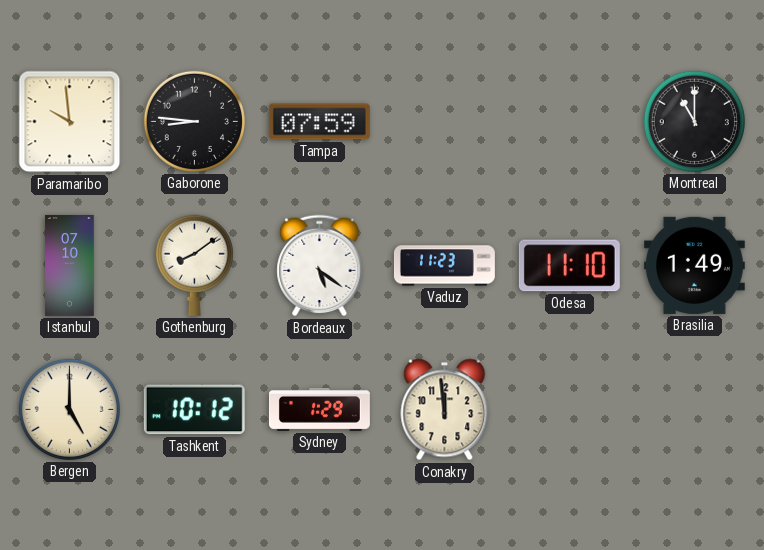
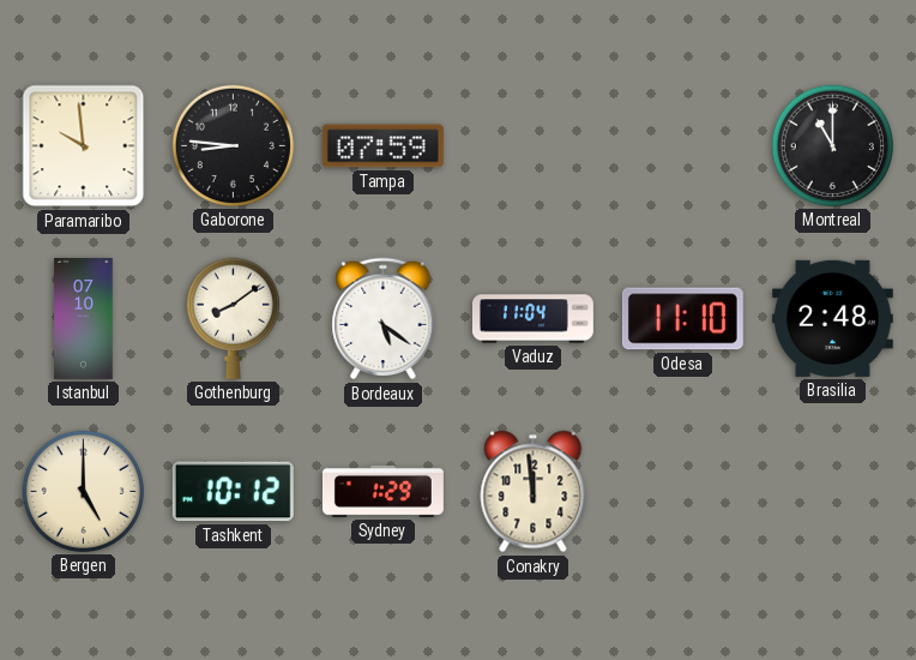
Vaduz: 11:23 -> 11:04 (532, 319)
Brasilia: 1:49 -> 2:48 (832, 318)
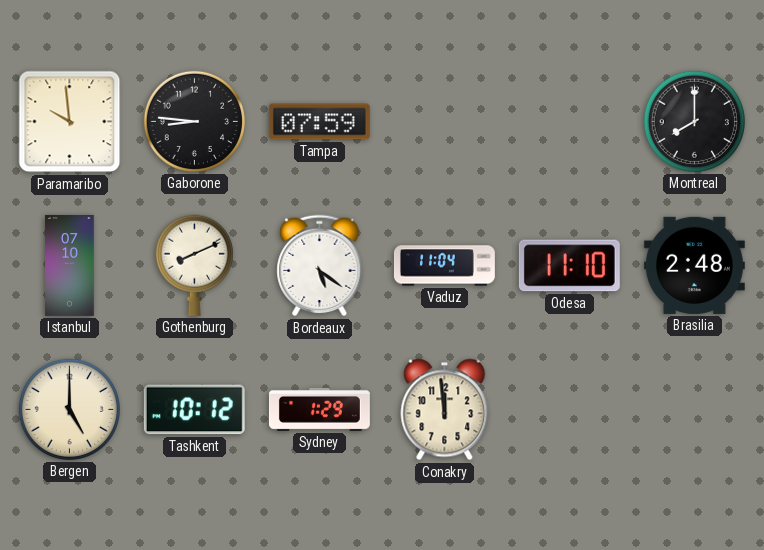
Montreal: 11:00 -> 8:00 (694, 121)
Gothenburg: 8:09 -> 8:11 (194, 265)
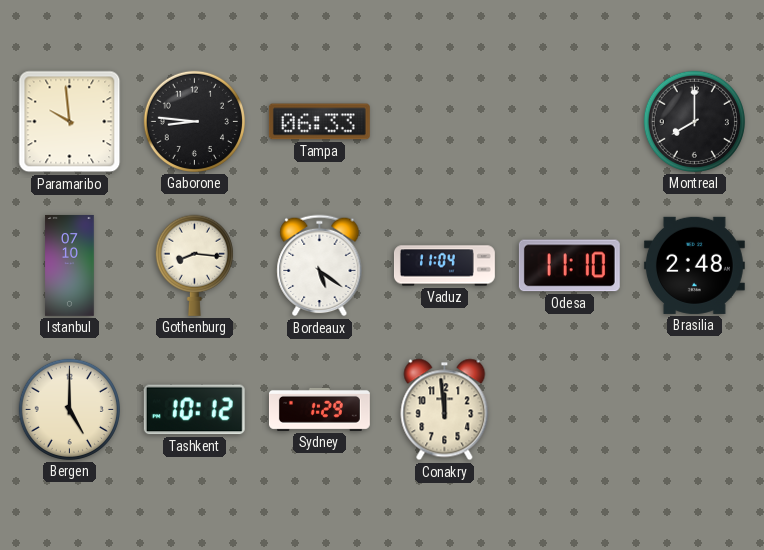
Tampa: 07:59 -> 06:33 (319, 122)
Gothenburg: 8:11 -> 8:16 (194, 265)
